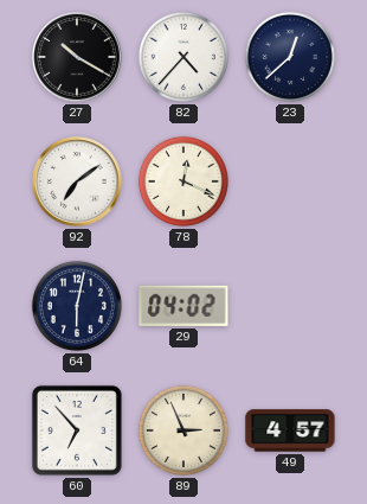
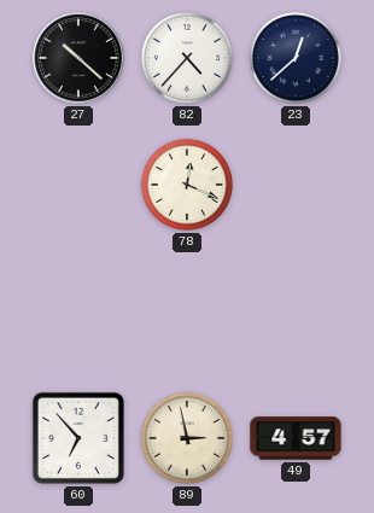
27: 10:20 -> 10:22 (78, 58)
92: 7:09 -> none (77, 181)
64: 6:02 -> none (77, 306)
29: 04:02 -> none (183, 306)
89: 2:56 -> 2:58 (187, 438)
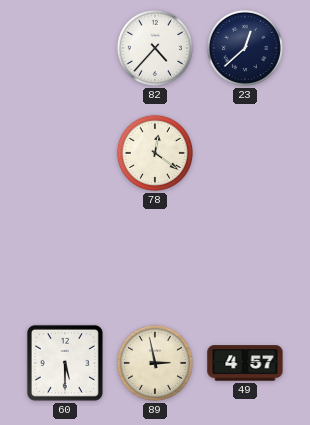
27: 10:22 -> none (78, 58)
78: 12:19 -> 12:21 (155, 153)
60: 6:53 -> 5:30 (65, 363)
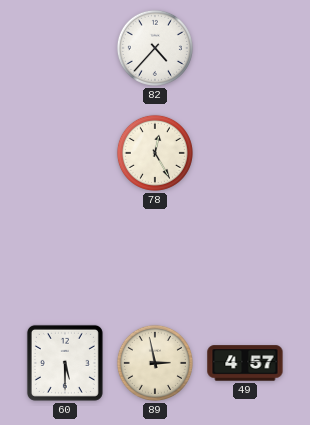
23: 12:38 -> none (245, 48)
78: 12:21 -> 12:25 (155, 153)
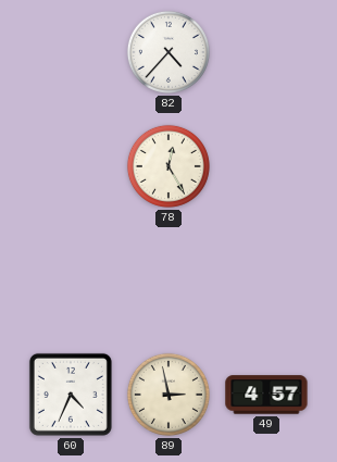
60: 5:30 -> 4:34 (71, 395)
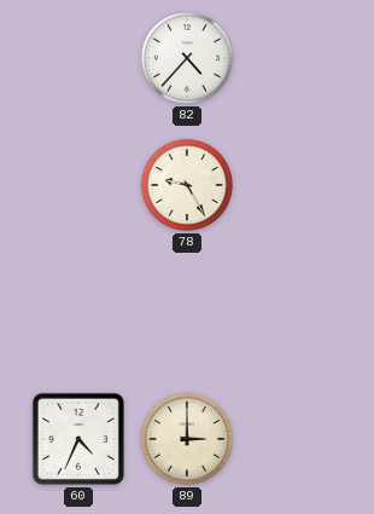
78: 12:25 -> 9:25 (187, 185)
89: 2:58 -> 3:00 (187, 439)
49: 4:57 -> none (266, 395)
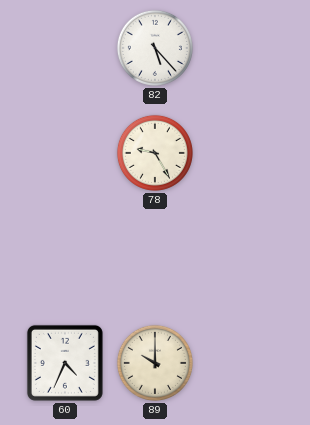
82: 4:37 -> 5:23 (155, 48)
89: 3:00 -> 10:00 (155, 363)
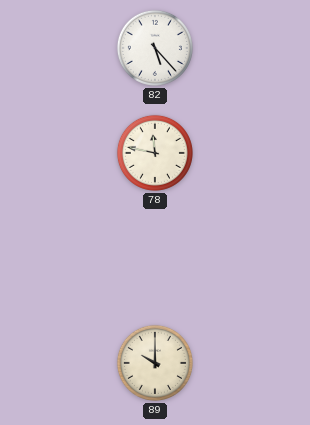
78: 9:25 -> 11:47 (155, 153)
60: 4:34 -> none (65, 363)
